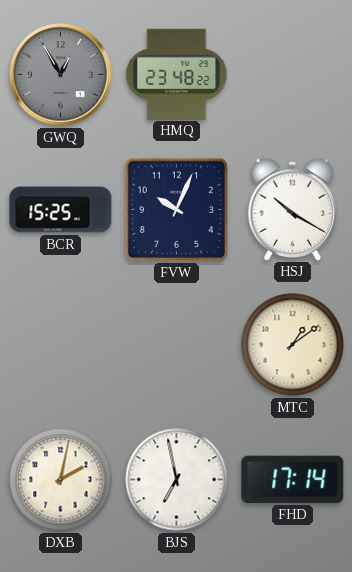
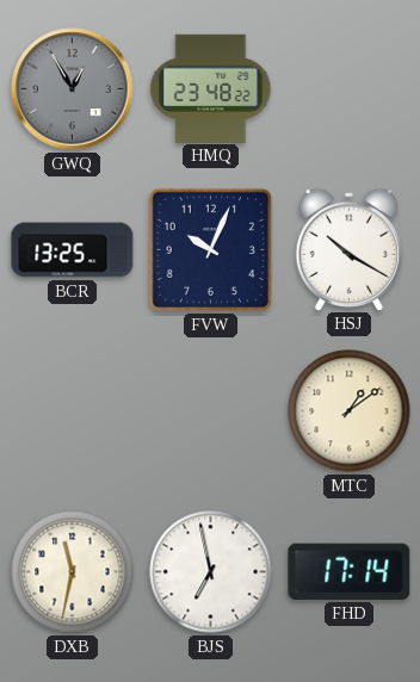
BCR: 15:25 -> 13:25 (73, 250)
DXB: 2:02 -> 11:32 (73, 572)
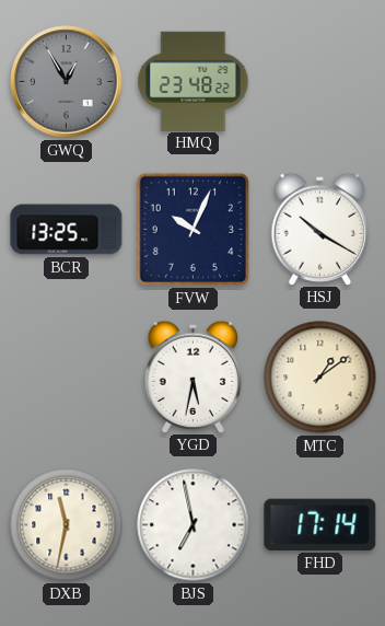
YGD: none -> 5:32 (192, 376)
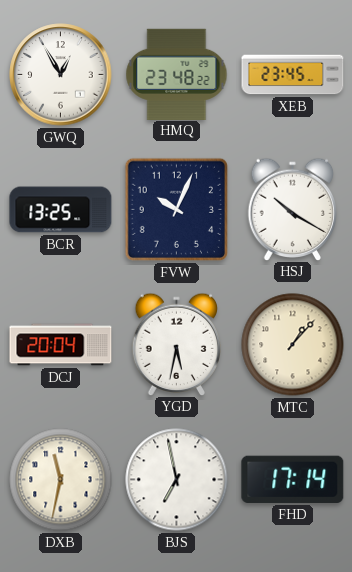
GWQ dial: grey -> white (61, 75)
XEB: none -> 23:45 (293, 75)
DCJ: none -> 20:04 (61, 345)
MTC: 1:09 -> 1:07 (293, 345)
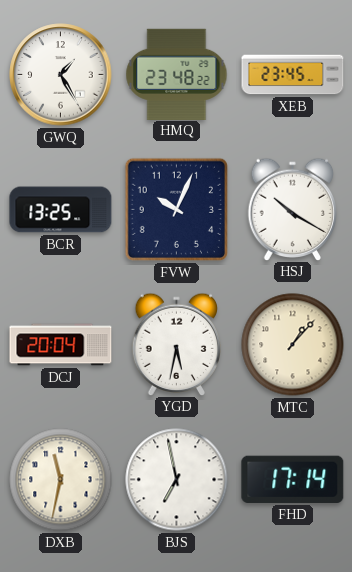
GWQ: 12:55 -> 1:25 (61, 75)
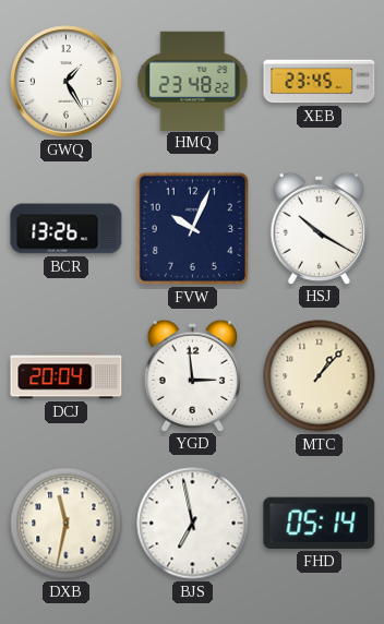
BCR: 13:25 -> 13:26 (67, 229)
YGD: 5:32 -> 2:59 (192, 375)
FHD: 17:14 -> 05:14 (320, 523)
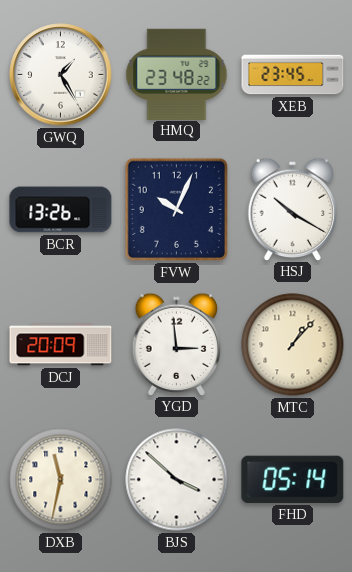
DCJ: 20:04 -> 20:09 (61, 345)
BJS: 6:58 -> 3:52 (177, 480)
